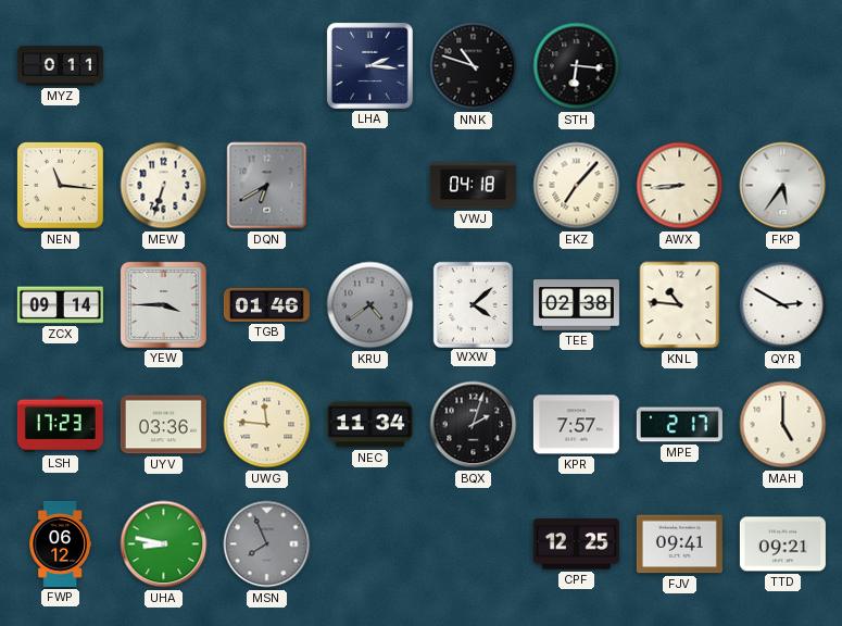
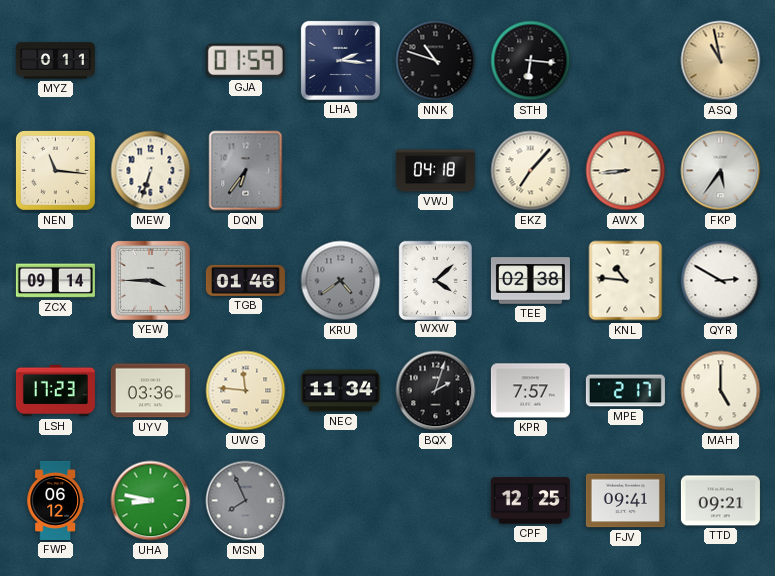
GJA: none -> 01:59 (245, 61)
ASQ: none -> 10:58 (721, 61)
DQN: 6:40 -> 6:36 (246, 171)
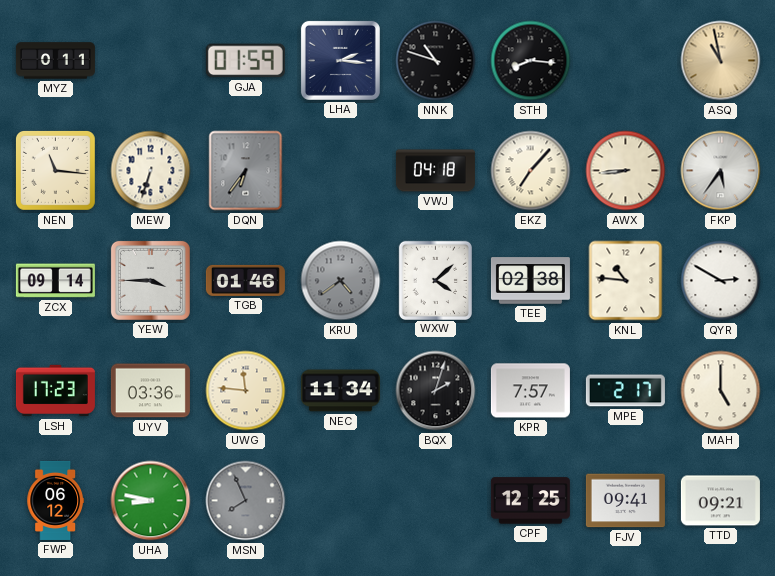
STH: 6:16 -> 8:16 (531, 61)
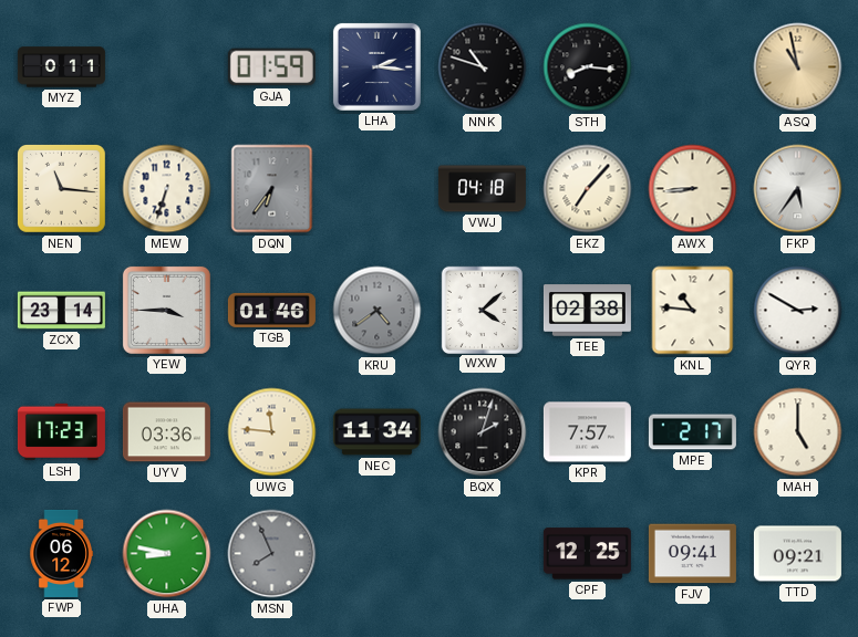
ZCX: 09:14 -> 23:14 (61, 311)
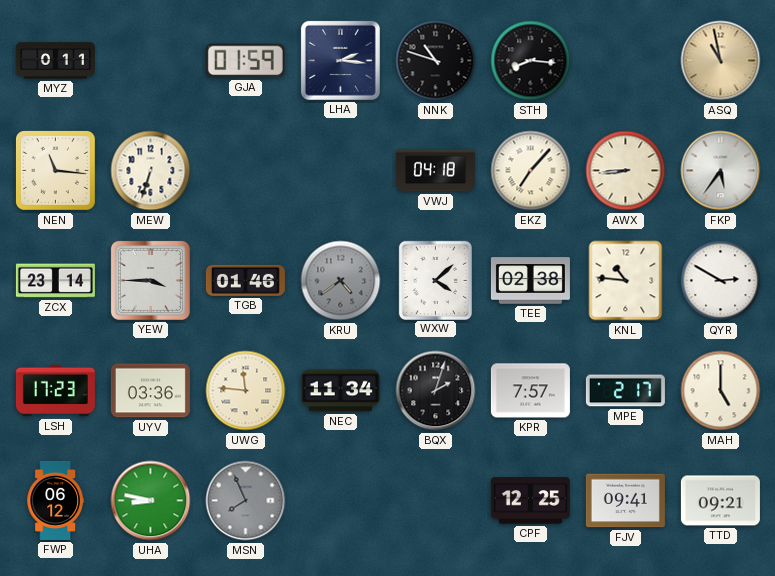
DQN: 6:36 -> none (272, 189)
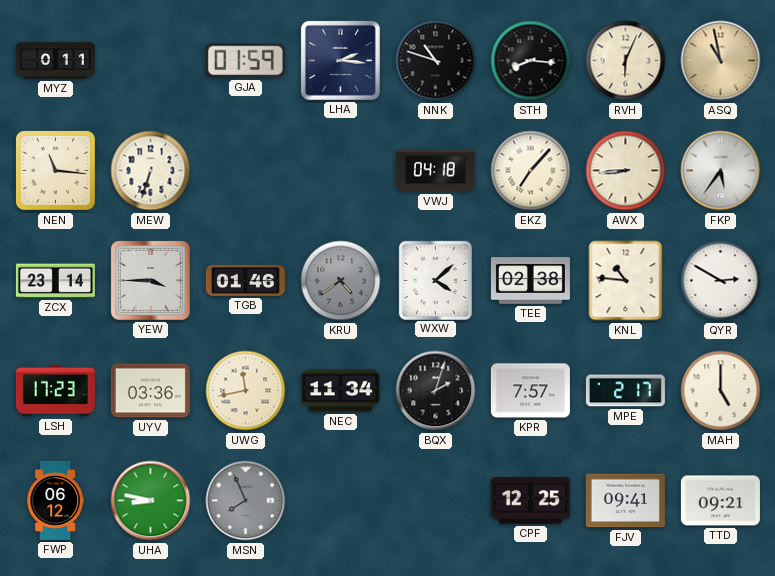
RVH: none -> 6:04 (626, 61)
UWG: 11:46 -> 11:43 (246, 391)
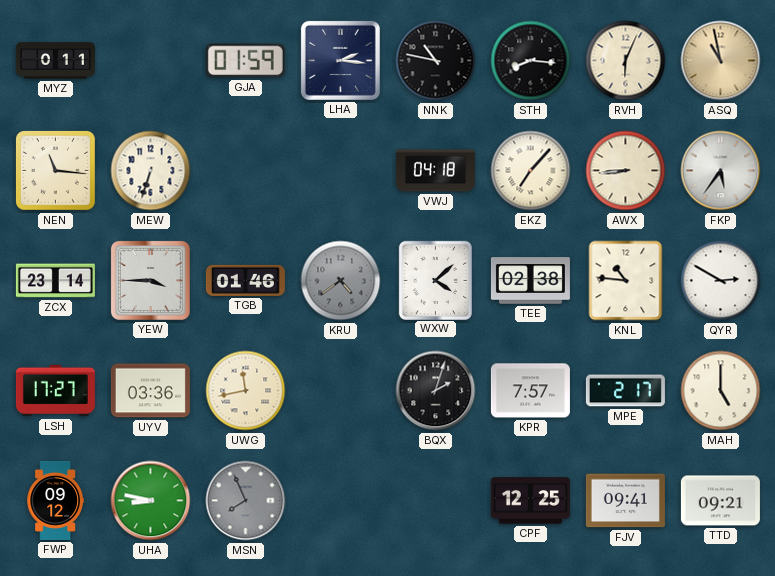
NNK: 10:48 -> 10:47 (436, 61)
LSH: 17:23 -> 17:27 (55, 391)
NEC: 11:34 -> none (340, 391)
FWP: 06:12 -> 09:12 (55, 500)
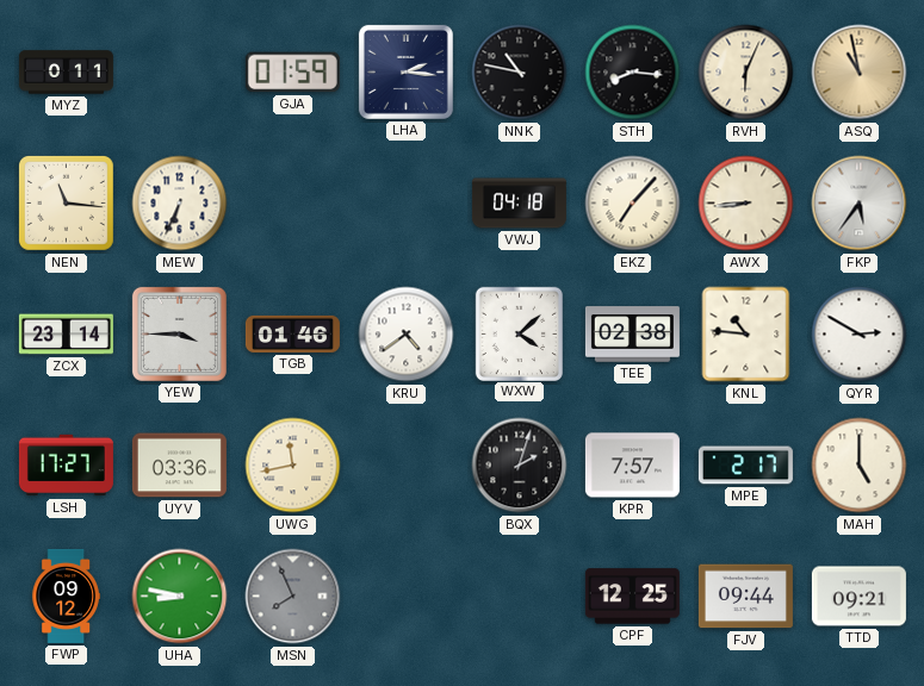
MEW: 6:33 -> 6:34 (180, 204)
KRU dial: grey -> white (407, 335)
FJV: 09:41 -> 09:44 (745, 597)
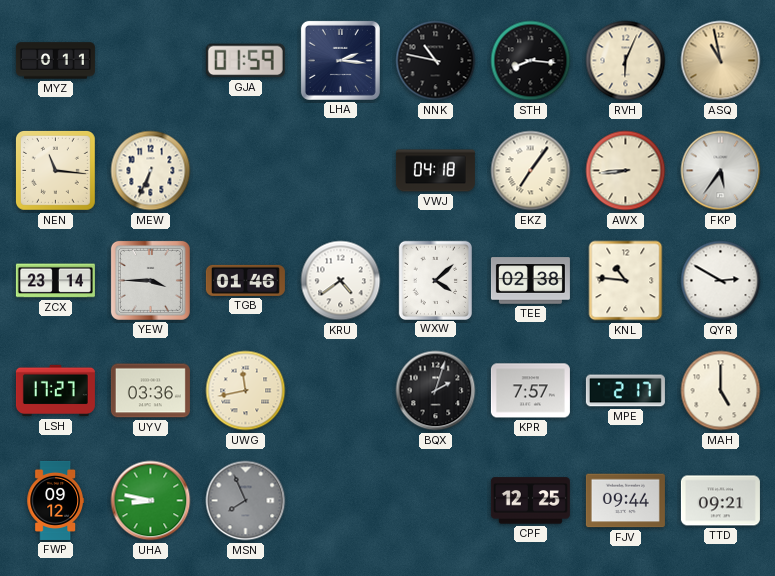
EKZ: 7:07 -> 7:06 (531, 171)
